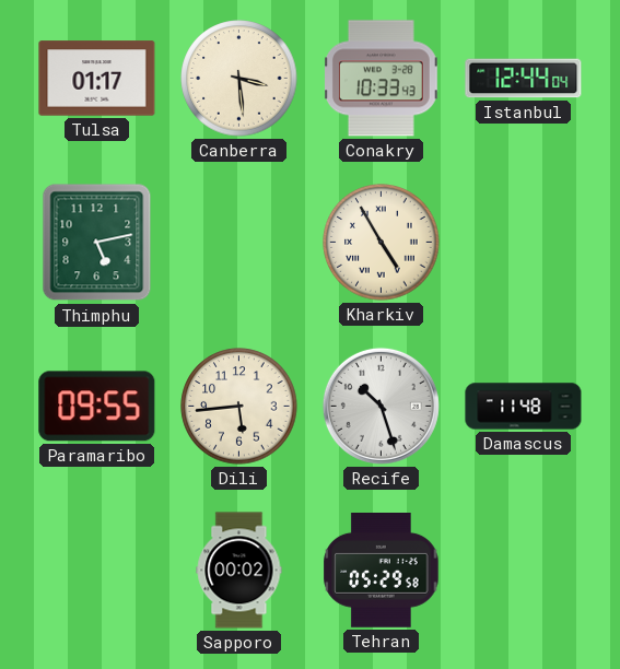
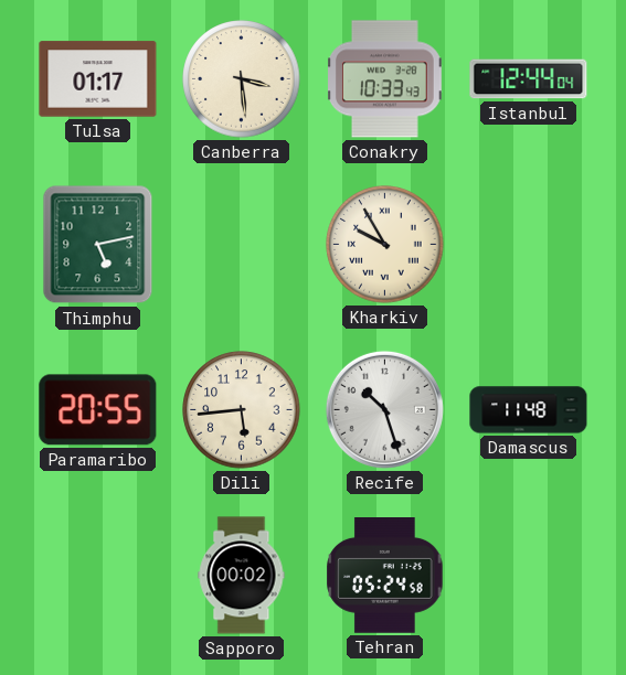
Kharkiv: 4:55 -> 9:55 (385, 245)
Paramaribo: 09:55 -> 20:55 (98, 410)
Tehran: 05:29 -> 05:24 (385, 576)
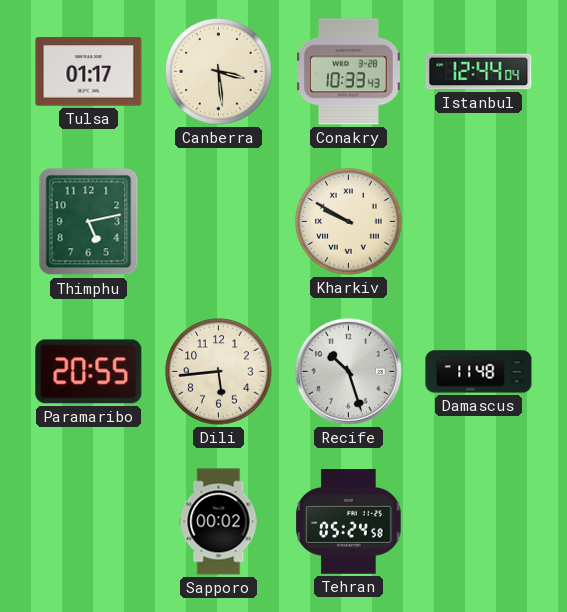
Kharkiv: 9:55 -> 9:50 (349, 222)
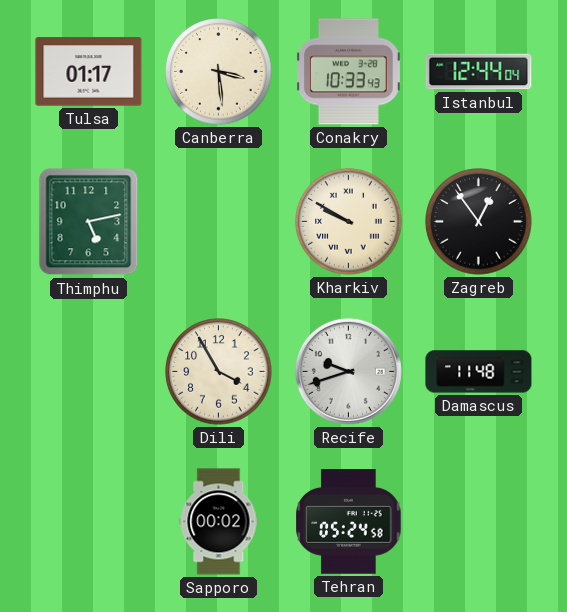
Zagreb: none -> 12:54 (479, 222)
Paramaribo: 20:55 -> none (89, 372)
Dili: 5:44 -> 3:55 (219, 372)
Recife: 10:27 -> 9:42 (348, 371)
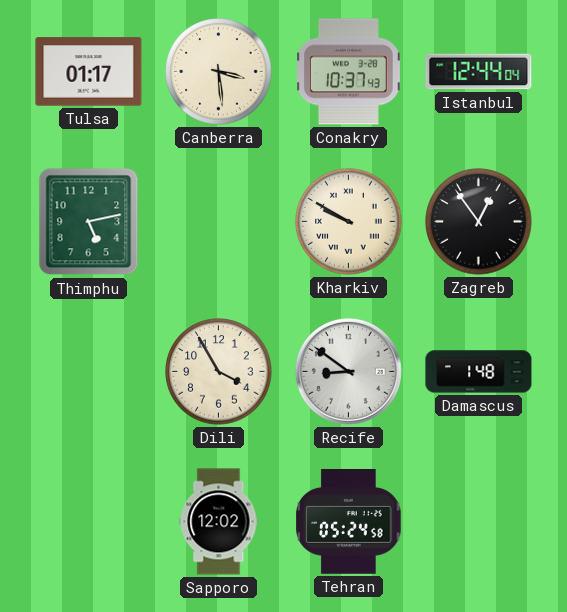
Conakry: 10:33 -> 10:37 (349, 72)
Recife: 9:42 -> 8:51 (348, 371)
Damascus: 11:48 -> 1:48 (479, 372)
Sapporo: 00:02 -> 12:02 (219, 522)
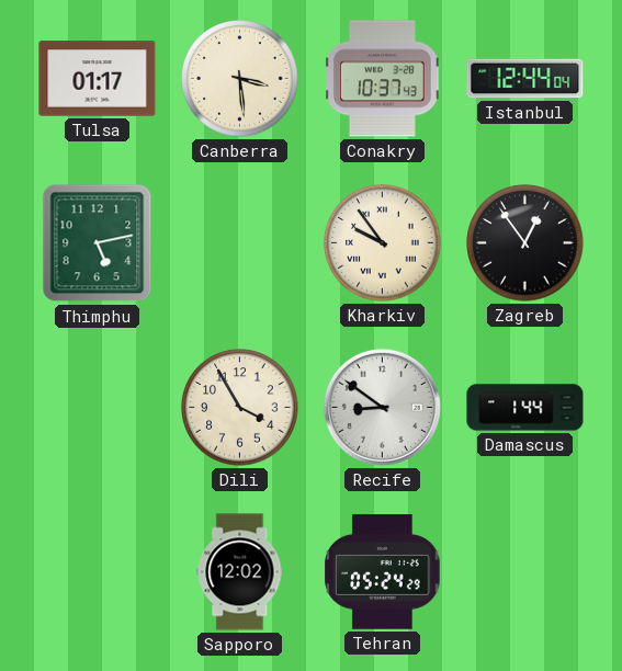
Kharkiv: 9:50 -> 9:54 (383, 243)
Damascus: 1:48 -> 1:44 (525, 408)
Tehran: 05:24:58 -> 05:24:29 (383, 572)
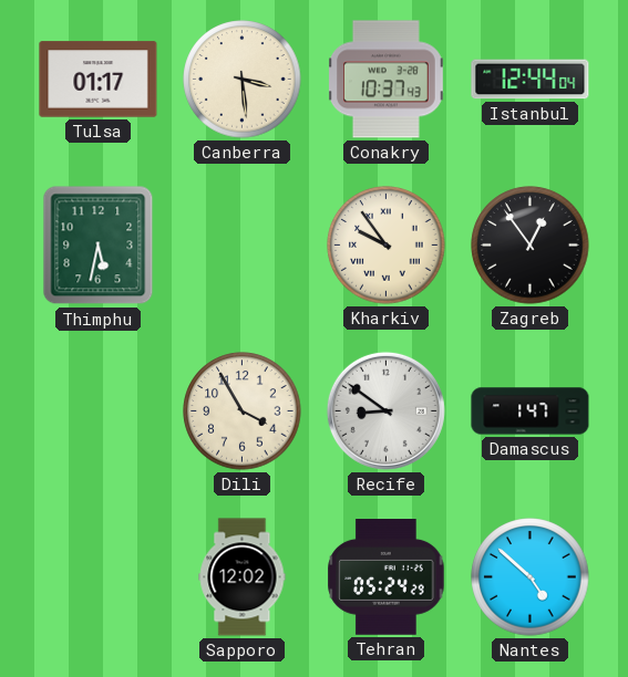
Thimphu: 5:13 -> 5:32 (99, 246)
Damascus: 1:44 -> 1:47 (531, 412)
Nantes: none -> 4:52 (531, 577)
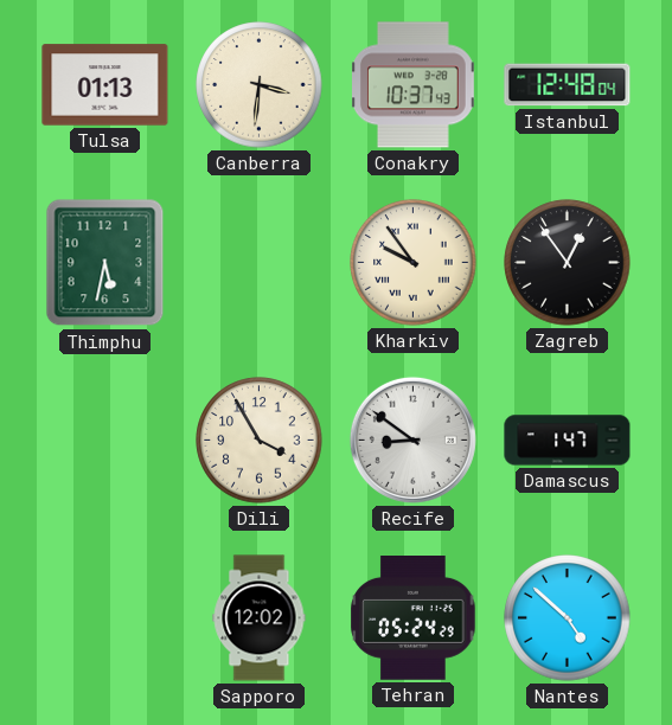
Tulsa: 01:17 -> 01:13 (105, 85)
Canberra: 3:29 -> 3:31 (260, 85)
Istanbul: 12:44 -> 12:48 (568, 85)
